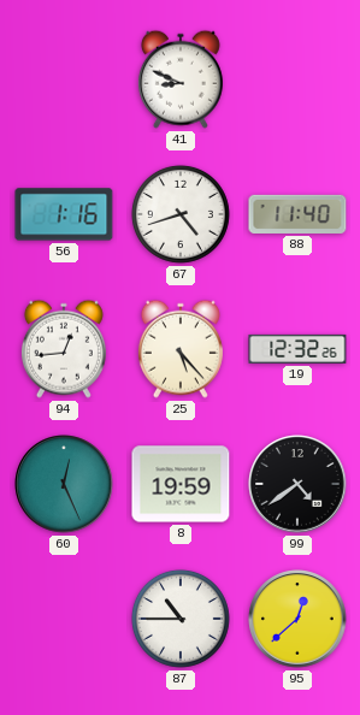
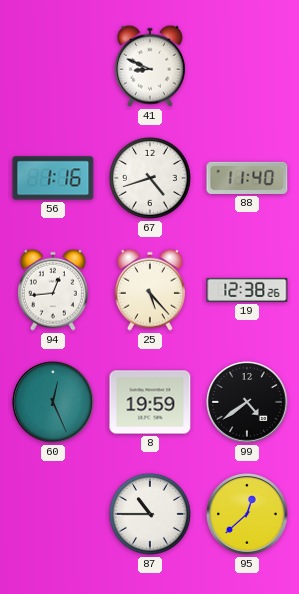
19: 12:32 -> 12:38 (247, 290)
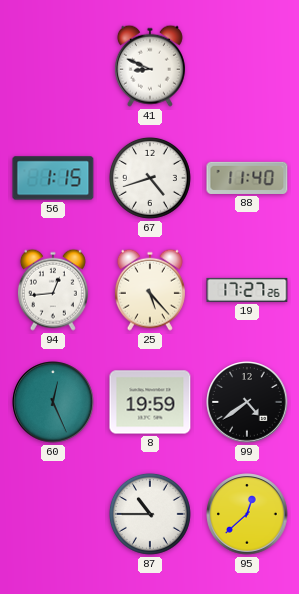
56: 1:16 -> 1:15 (53, 178)
19: 12:38 -> 17:27 (247, 290)
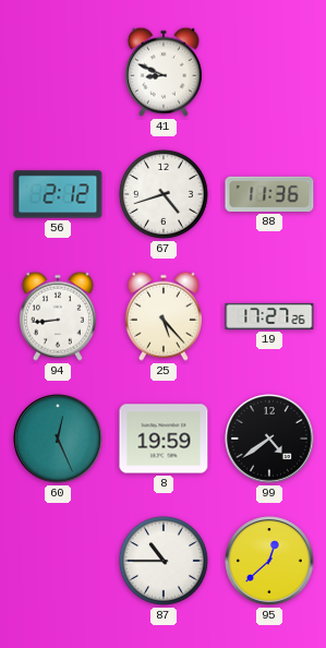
56: 1:15 -> 2:12 (58, 194)
88: 11:40 -> 11:36 (269, 194)
94: 12:44 -> 8:44 (58, 316)
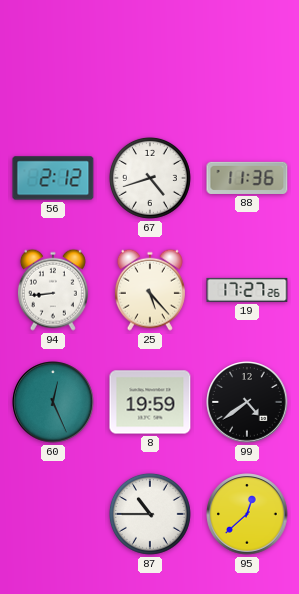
41: 8:49 -> none (164, 72)
